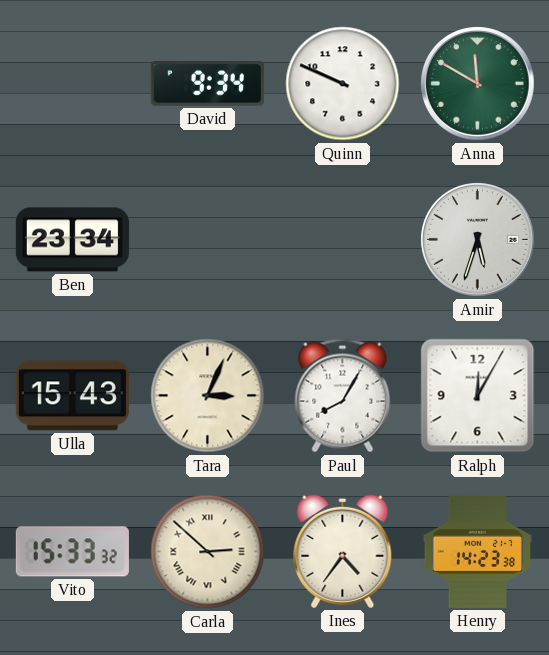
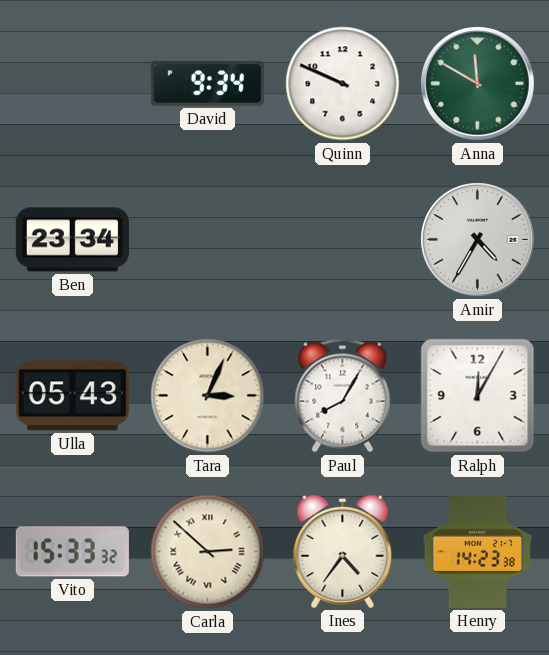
Amir: 5:33 -> 4:35 (478, 240)
Ulla: 15:43 -> 05:43 (72, 396)
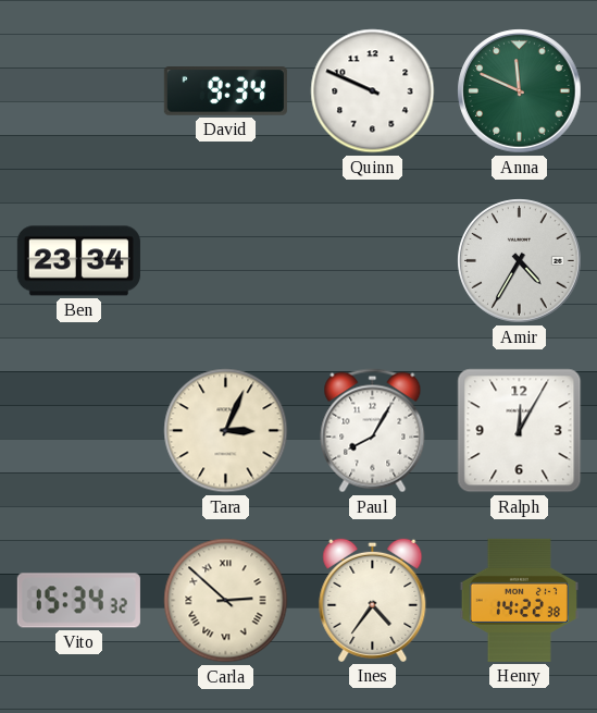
Anna: 11:50 -> 11:49 (520, 91)
Ulla: 05:43 -> none (72, 396)
Vito: 15:33 -> 15:34 (78, 601)
Henry: 14:23 -> 14:22 (519, 600)
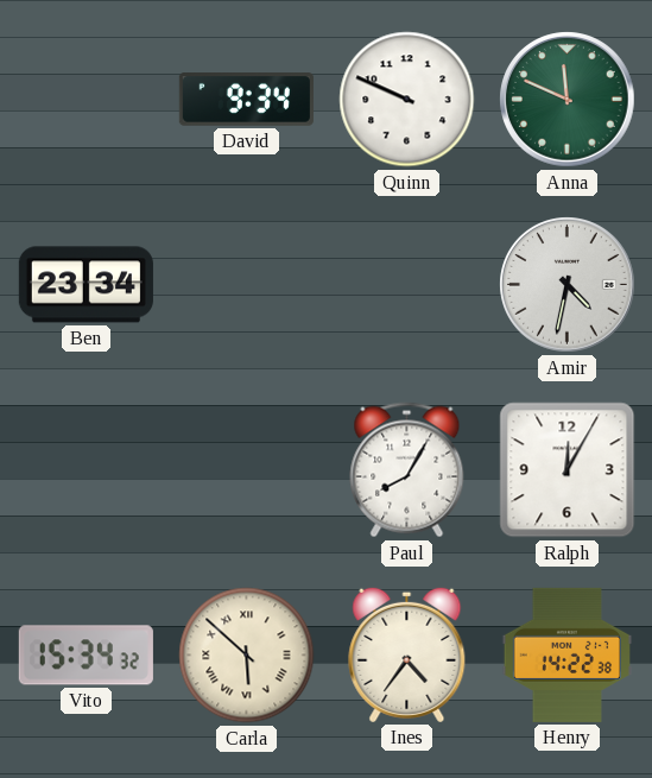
Amir: 4:35 -> 4:32 (568, 285)
Tara: 3:04 -> none (226, 431)
Carla: 2:52 -> 5:52 (247, 656)
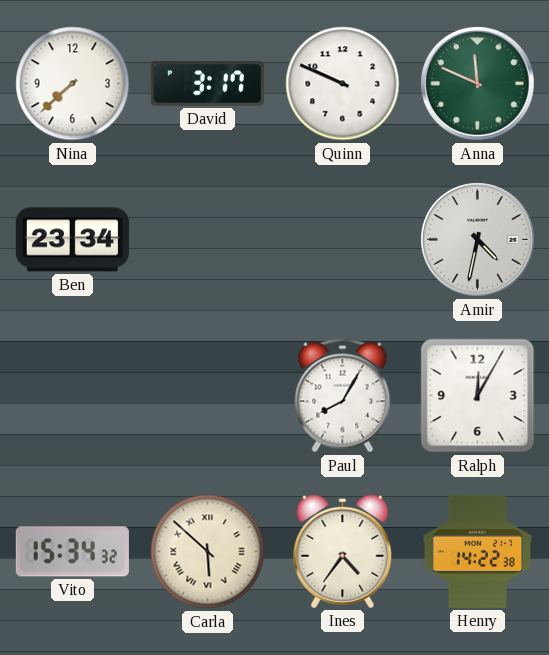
Nina: none -> 7:38 (73, 84)
David: 9:34 -> 3:17 (207, 84)
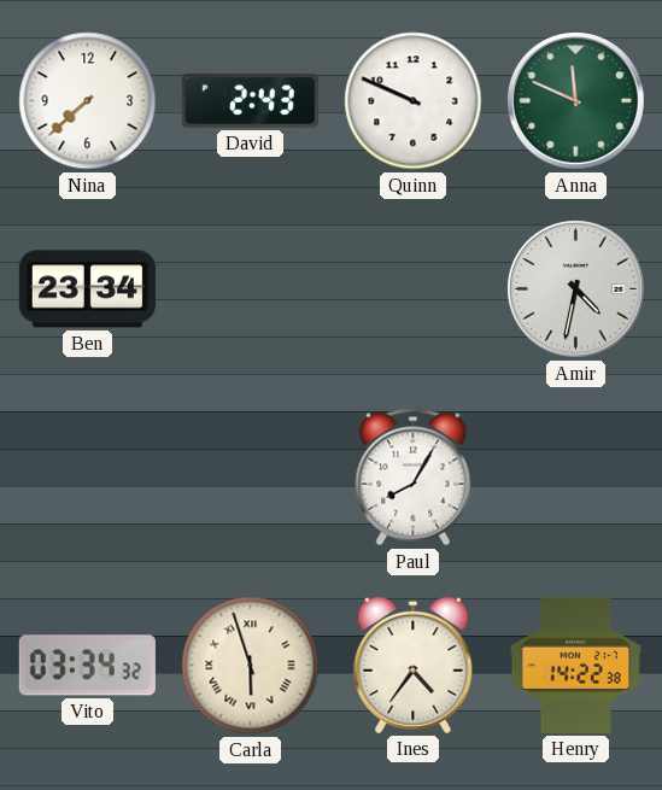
David: 3:17 -> 2:43 (250, 101)
Ralph: 12:05 -> none (478, 396)
Vito: 15:34 -> 03:34 (87, 666)
Carla: 5:52 -> 5:57 (251, 666)
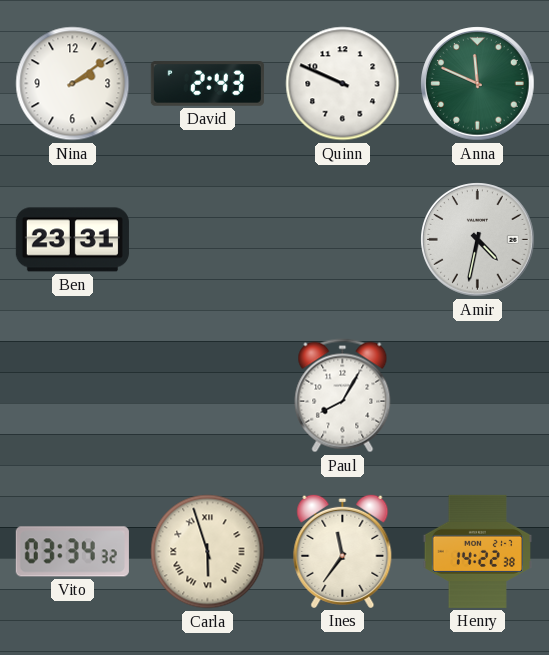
Nina: 7:38 -> 2:09 (73, 84)
Ben: 23:34 -> 23:31 (72, 240)
Ines: 4:36 -> 11:36 (343, 551)
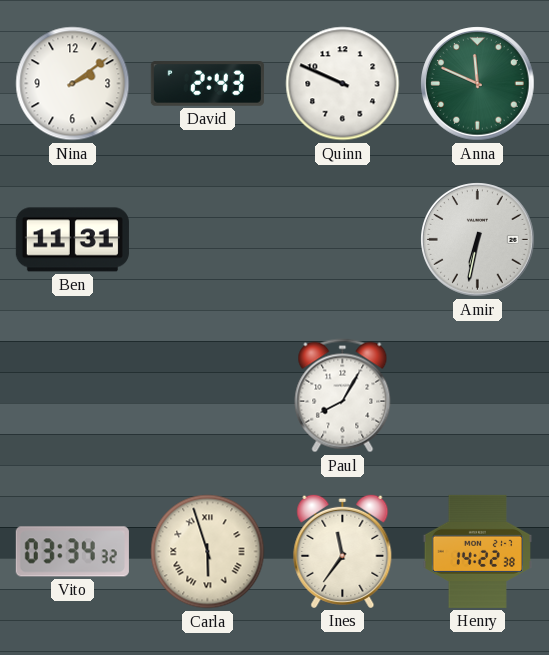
Ben: 23:31 -> 11:31 (72, 240)
Amir: 4:32 -> 6:32 (478, 240)
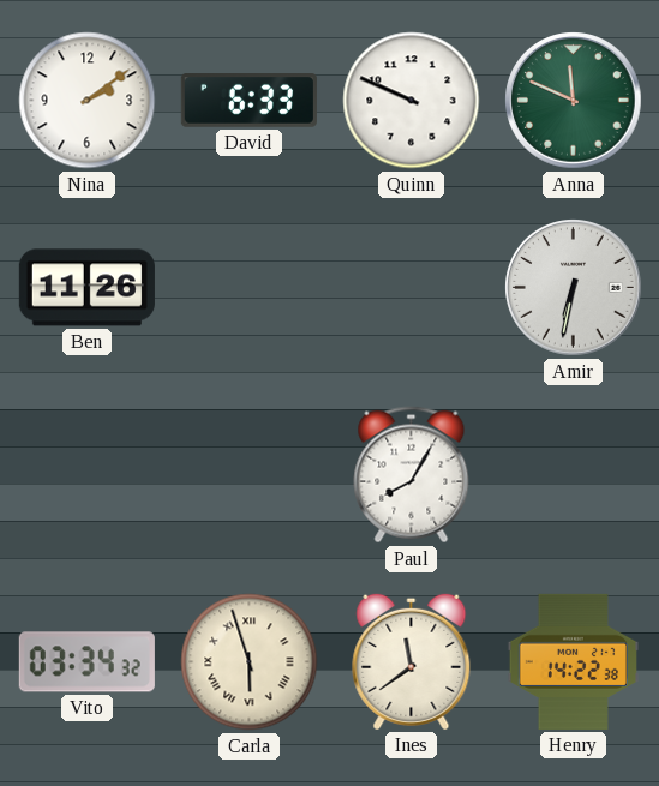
David: 2:43 -> 6:33 (248, 101)
Ben: 11:31 -> 11:26 (86, 288)
Ines: 11:36 -> 11:39 (412, 661)
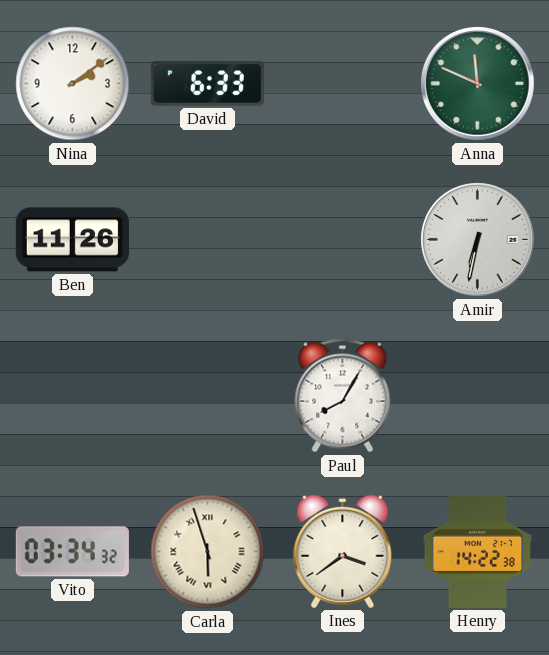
Quinn: 9:49 -> none (412, 101)
Ines: 11:39 -> 3:39 (343, 551)
